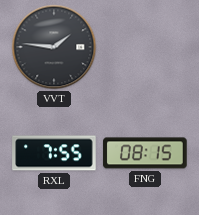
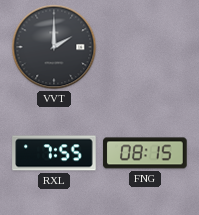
VVT: 1:46 -> 2:00 (54, 47)
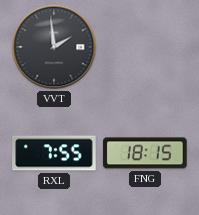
VVT: 2:00 -> 1:59 (54, 47)
FNG: 08:15 -> 18:15 (145, 153)
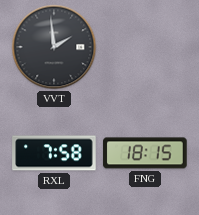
RXL: 7:55 -> 7:58 (54, 153)
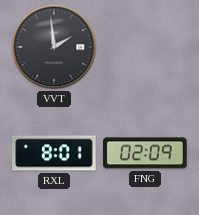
RXL: 7:58 -> 8:01 (54, 153)
FNG: 18:15 -> 02:09 (145, 153)
